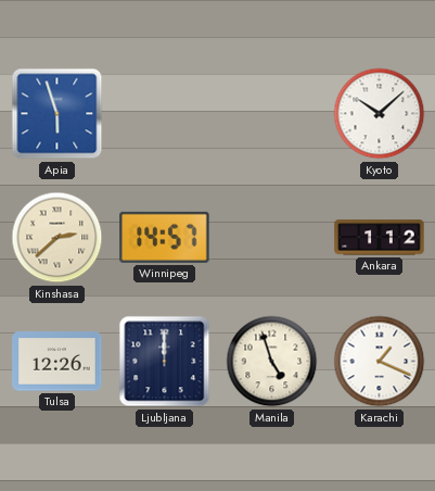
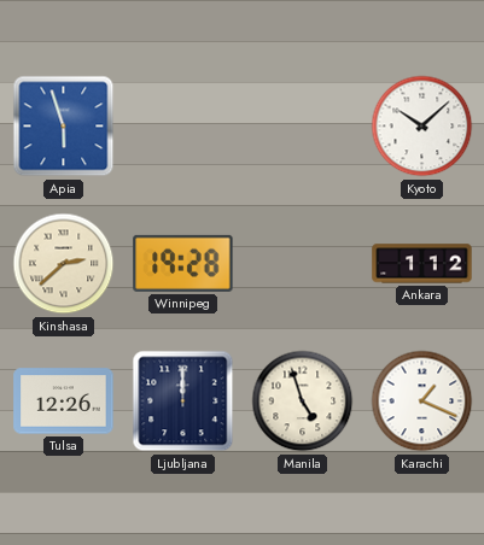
Winnipeg: 14:57 -> 19:28 (183, 263)
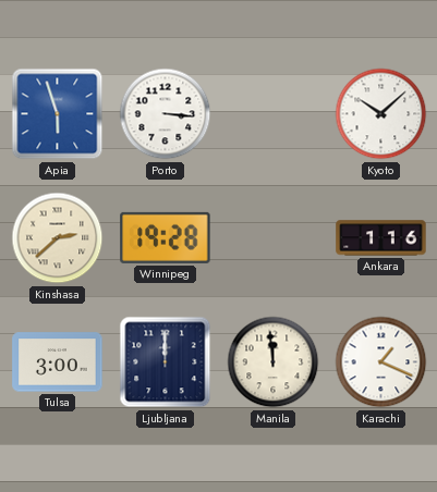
Porto: none -> 3:16 (166, 114)
Ankara: 1:12 -> 1:16 (381, 238)
Tulsa: 12:26 -> 3:00 (58, 362)
Manila: 4:57 -> 11:59 (274, 362)
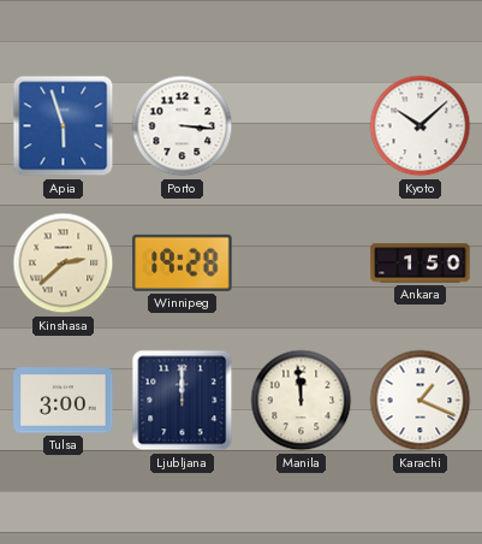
Ankara: 1:16 -> 1:50 (421, 264)
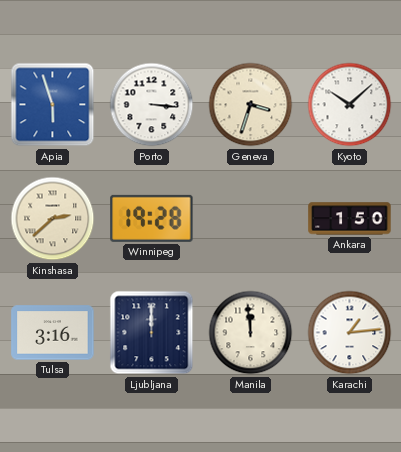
Geneva: none -> 3:33 (251, 105)
Tulsa: 3:00 -> 3:16 (53, 333)
Karachi: 1:19 -> 1:14 (350, 333)
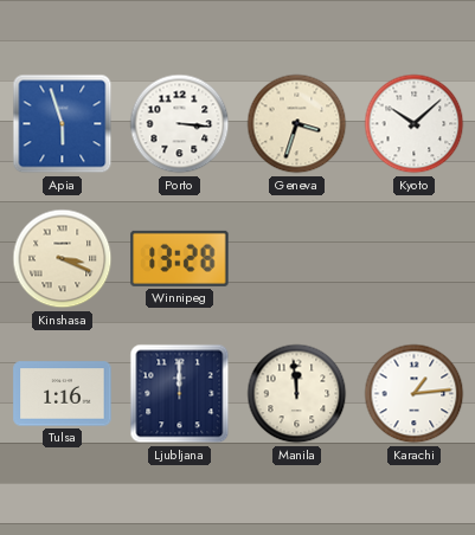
Kinshasa: 2:38 -> 3:19 (63, 259)
Winnipeg: 19:28 -> 13:28 (180, 258)
Ankara: 1:50 -> none (350, 219)
Tulsa: 3:16 -> 1:16 (63, 394)
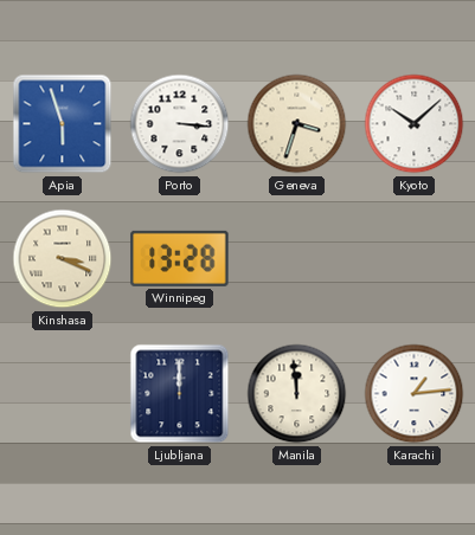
Tulsa: 1:16 -> none (63, 394)
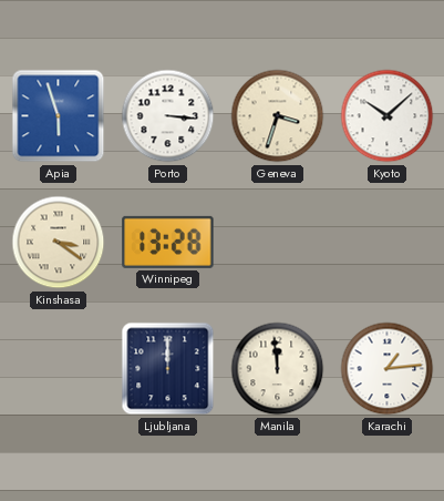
Kinshasa: 3:19 -> 3:21 (59, 243)
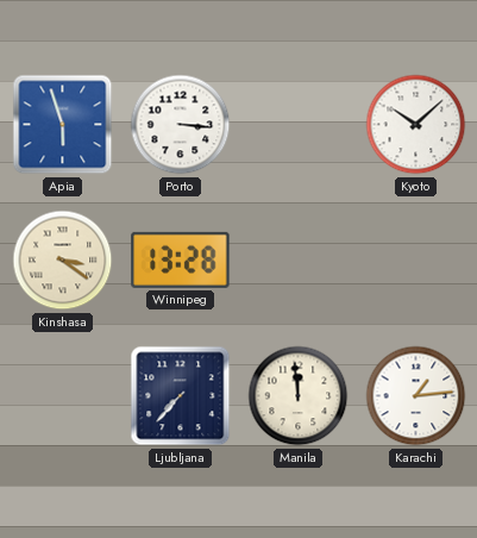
Geneva: 3:33 -> none (278, 116)
Ljubljana: 12:00 -> 7:37 (181, 396)
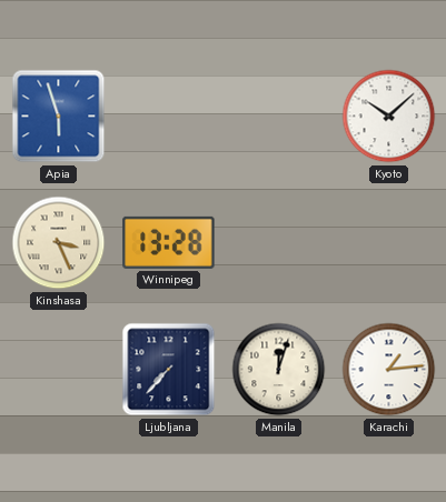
Porto: 3:16 -> none (181, 125)
Kinshasa: 3:21 -> 3:26 (59, 243)
Manila: 11:59 -> 12:03 (279, 370)
